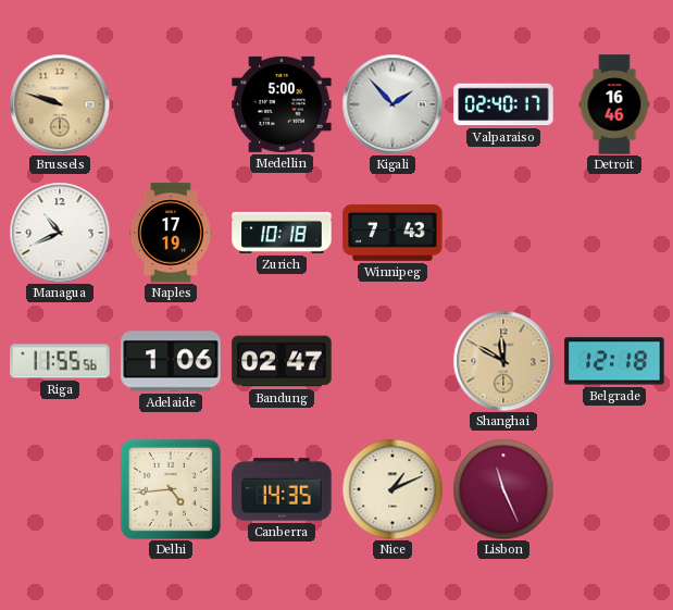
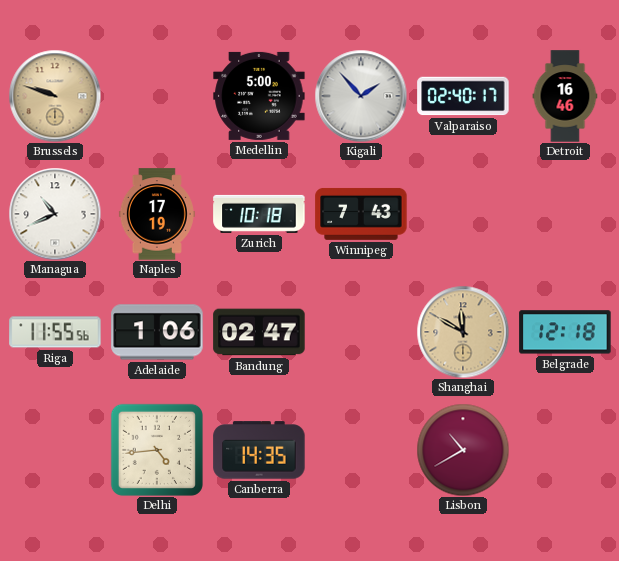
Nice: 1:11 -> none (392, 489)
Lisbon: 11:26 -> 10:40 (463, 450)
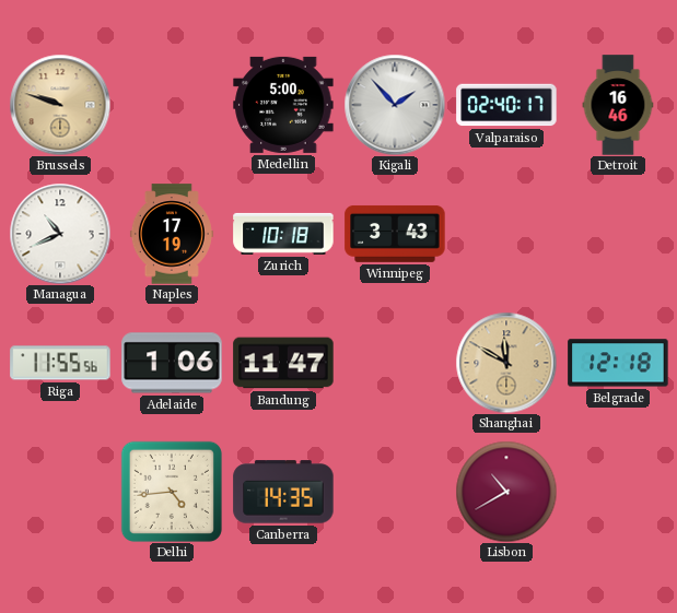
Winnipeg: 7:43 -> 3:43 (395, 234)
Bandung: 02:47 -> 11:47 (283, 363)
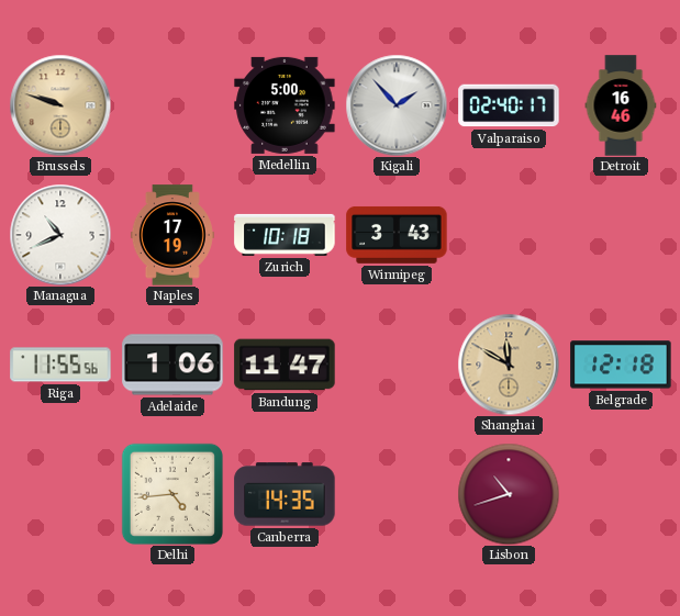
Lisbon: 10:40 -> 10:42 (509, 494)
